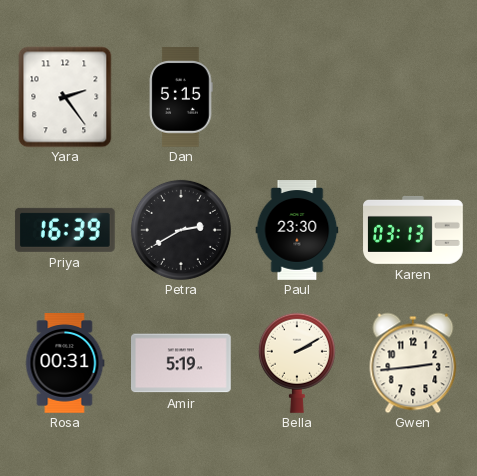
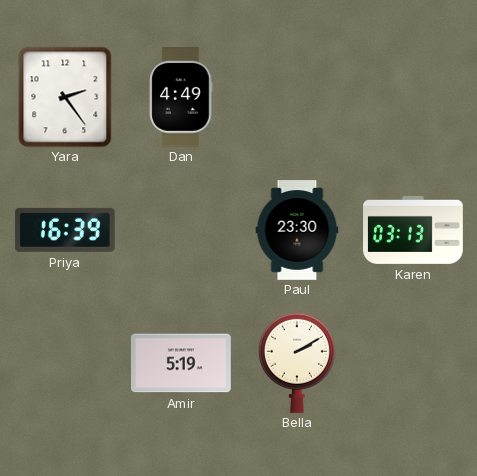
Dan: 5:15 -> 4:49 (181, 98)
Petra: 2:40 -> none (181, 230)
Rosa: 00:31 -> none (65, 363)
Gwen: 2:44 -> none (413, 363)
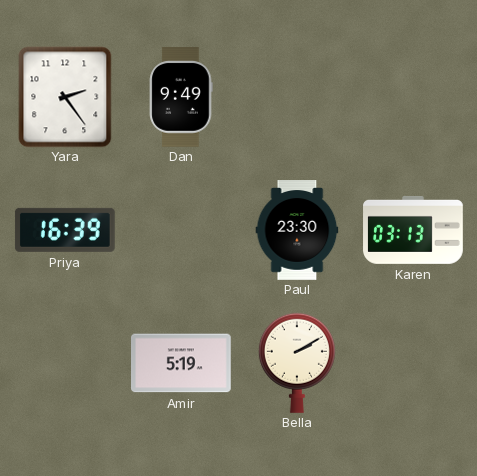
Dan: 4:49 -> 9:49 (181, 98)
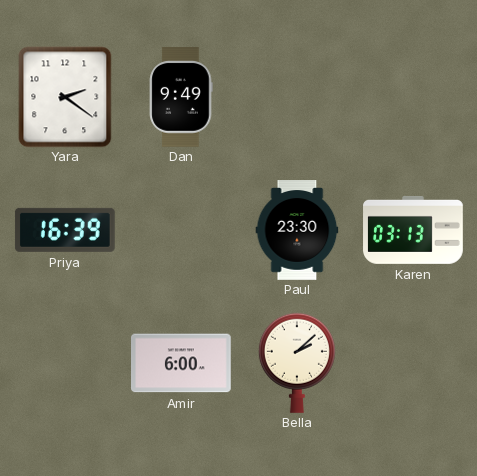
Yara: 2:24 -> 2:21 (65, 97)
Amir: 5:19 -> 6:00 (182, 363)
Bella: 2:10 -> 2:08 (297, 363)
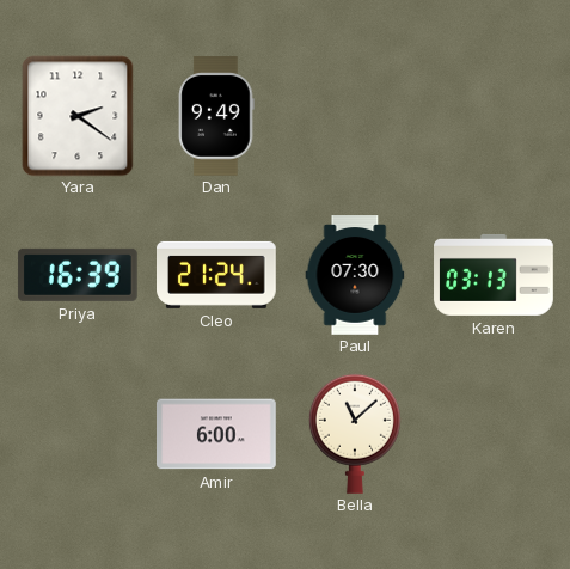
Cleo: none -> 21:24 (217, 275)
Paul: 23:30 -> 07:30 (355, 275)
Bella: 2:08 -> 11:08 (355, 434)
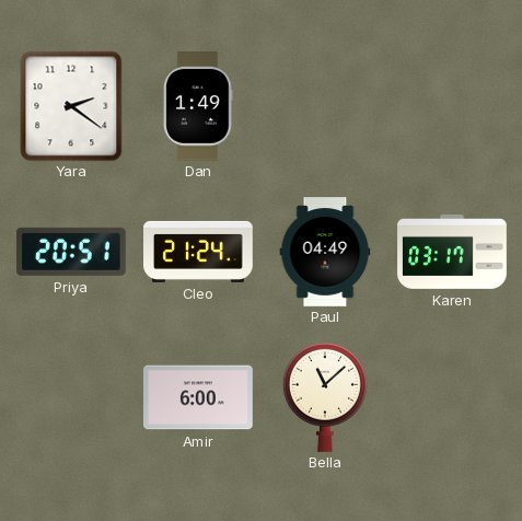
Dan: 9:49 -> 1:49 (198, 107)
Priya: 16:39 -> 20:51 (71, 252)
Paul: 07:30 -> 04:49 (325, 252)
Karen: 03:13 -> 03:17 (452, 252)
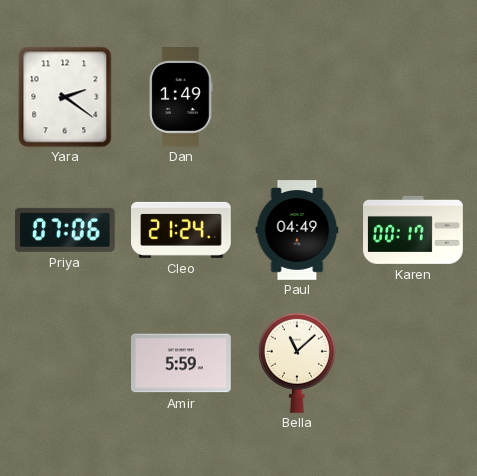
Priya: 20:51 -> 07:06 (65, 230)
Karen: 03:17 -> 00:17 (413, 230)
Amir: 6:00 -> 5:59 (182, 363)
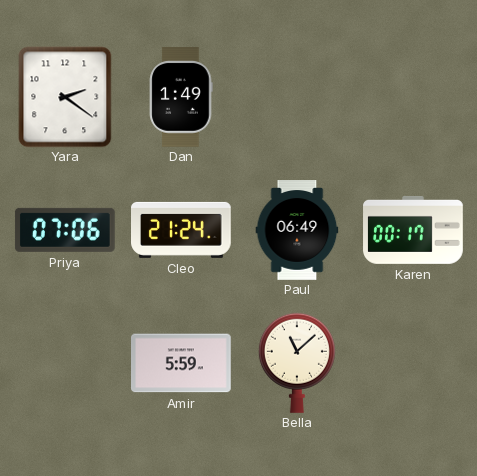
Paul: 04:49 -> 06:49 (297, 230)
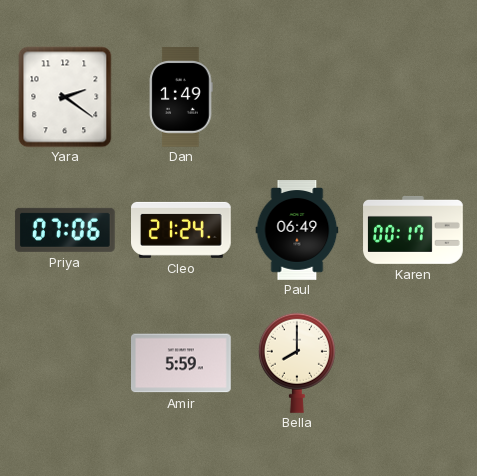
Bella: 11:08 -> 8:00 (297, 363)
